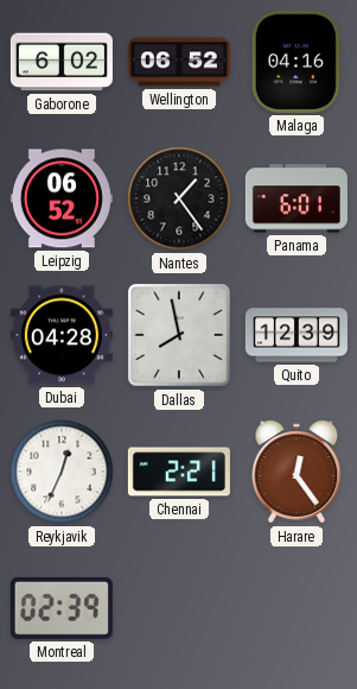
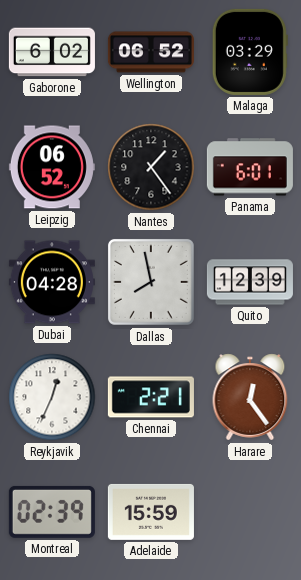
Malaga: 04:16 -> 03:29 (250, 52)
Adelaide: none -> 15:59 (151, 512)
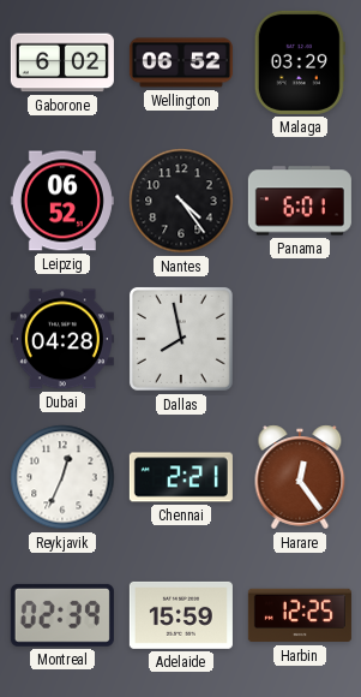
Nantes: 1:24 -> 4:24 (181, 201)
Quito: 12:39 -> none (250, 282)
Harbin: none -> 12:25 (300, 615)
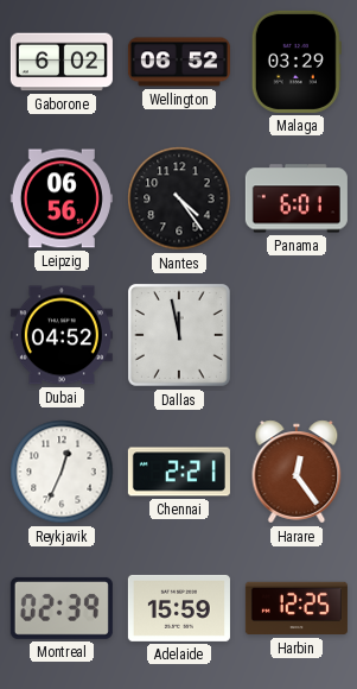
Leipzig: 06:52 -> 06:56 (62, 198)
Dubai: 04:28 -> 04:52 (62, 335)
Dallas: 7:58 -> 11:58 (179, 335)
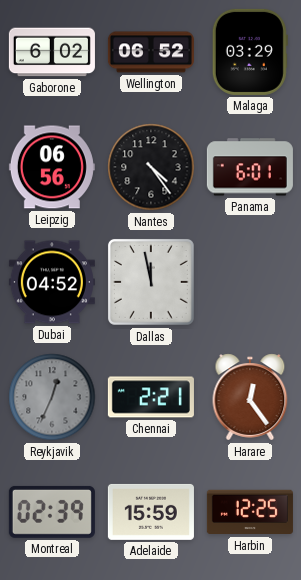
Reykjavik dial: white -> grey (52, 397)
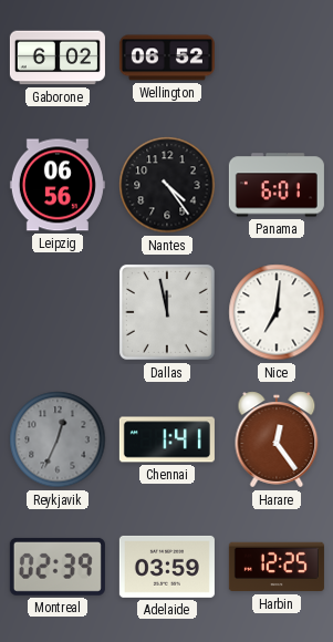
Malaga: 03:29 -> none (250, 52)
Dubai: 04:52 -> none (52, 282)
Nice: none -> 7:01 (277, 312)
Chennai: 2:21 -> 1:41 (167, 439)
Adelaide: 15:59 -> 03:59 (167, 567)
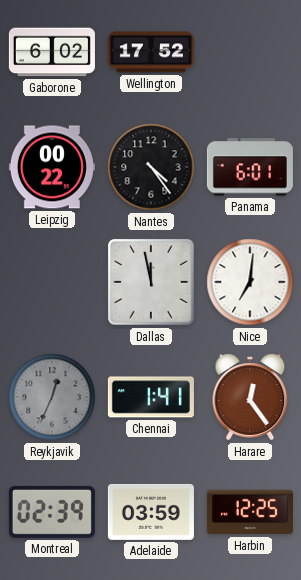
Wellington: 06:52 -> 17:52 (151, 52)
Leipzig: 06:56 -> 00:22 (52, 167)
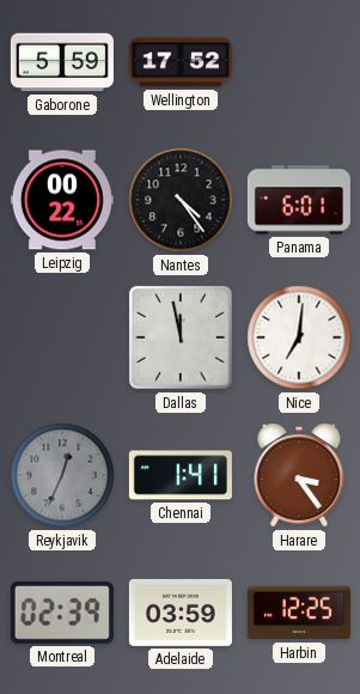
Gaborone: 6:02 -> 5:59 (62, 62)
Harare: 12:24 -> 3:24 (299, 475)
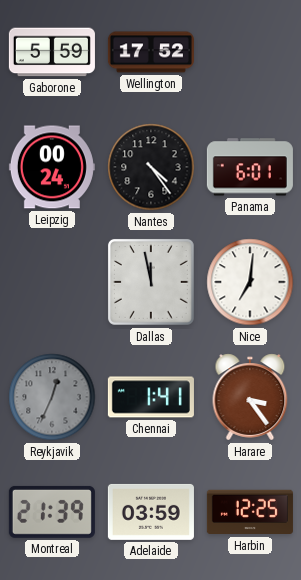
Leipzig: 00:22 -> 00:24 (52, 167)
Montreal: 02:39 -> 21:39 (52, 512)
